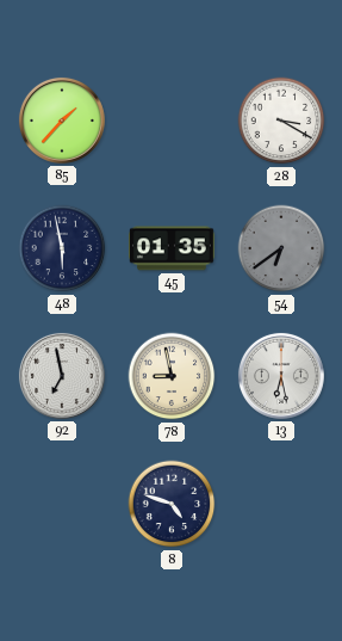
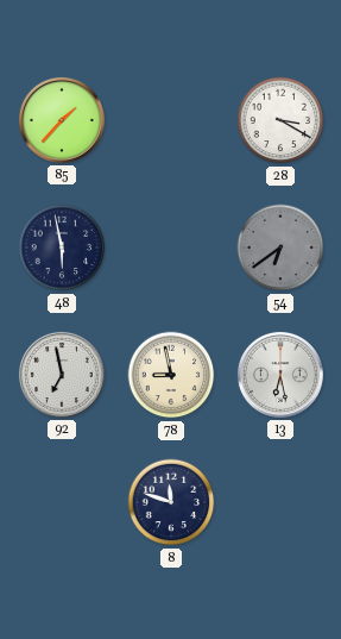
45: 01:35 -> none (173, 248)
8: 4:48 -> 11:48 (171, 502)
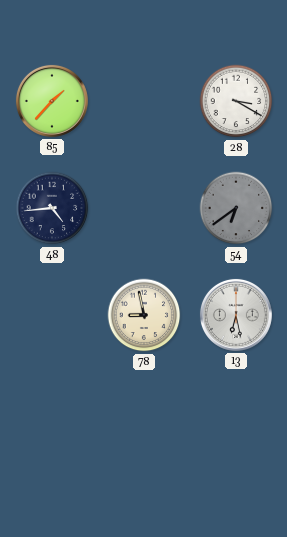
48: 5:58 -> 4:44 (52, 208)
92: 6:58 -> none (62, 375)
8: 11:48 -> none (171, 502)
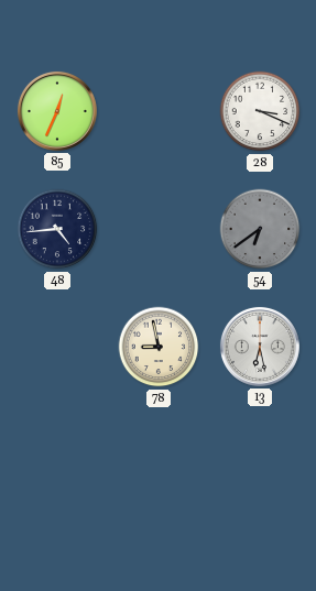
85: 1:37 -> 12:34 (57, 111)
28: 3:20 -> 3:19 (260, 111)
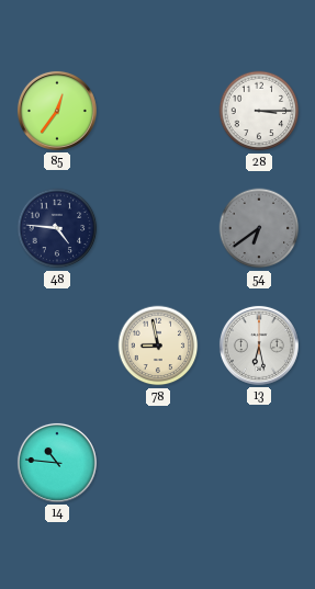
85: 12:34 -> 12:36 (57, 111)
28: 3:19 -> 3:15 (259, 111)
48: 4:44 -> 4:46 (57, 228)
14: none -> 10:46 (57, 463)
